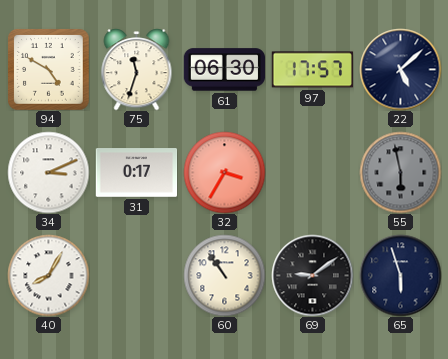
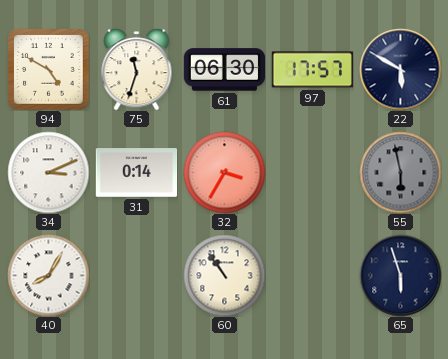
22: 5:08 -> 5:50 (400, 69)
31: 0:17 -> 0:14 (136, 173)
69: 9:09 -> none (312, 275)
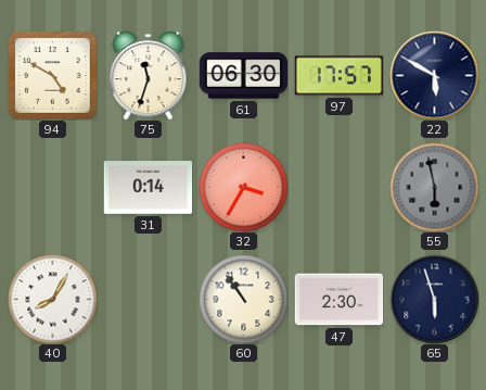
34: 3:11 -> none (48, 172)
47: none -> 2:30 (338, 300)
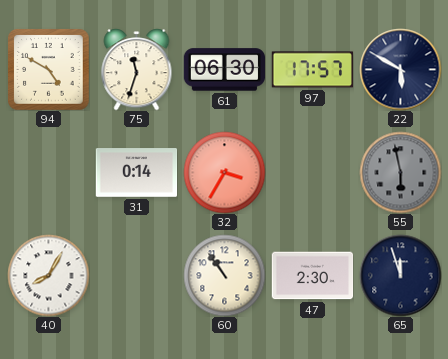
65: 5:57 -> 11:57 (400, 275)
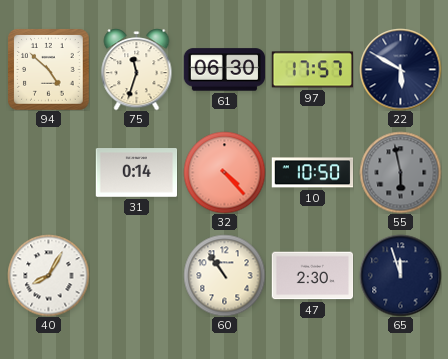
94: 4:50 -> 4:52 (48, 69)
32: 3:35 -> 4:23 (224, 172)
10: none -> 10:50 (312, 173)
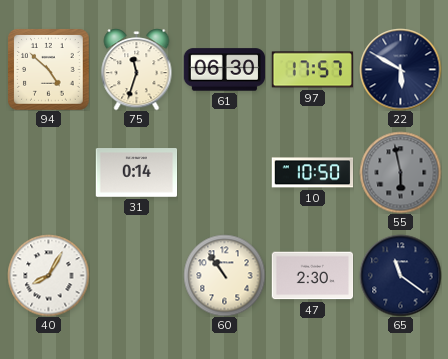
32: 4:23 -> none (224, 172)
65: 11:57 -> 11:21 (400, 275)
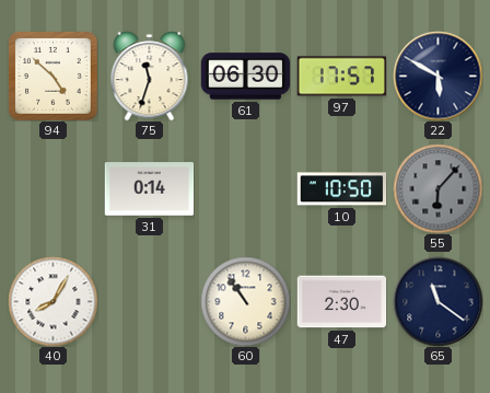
55: 5:58 -> 6:07 (437, 188)
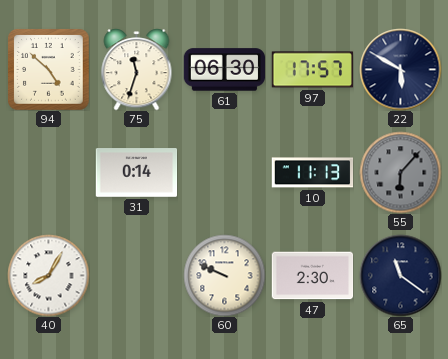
10: 10:50 -> 11:13 (312, 173)
60: 10:54 -> 9:49 (224, 275)
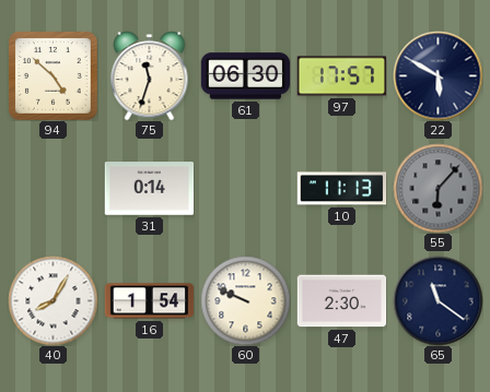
16: none -> 1:54 (149, 301)
